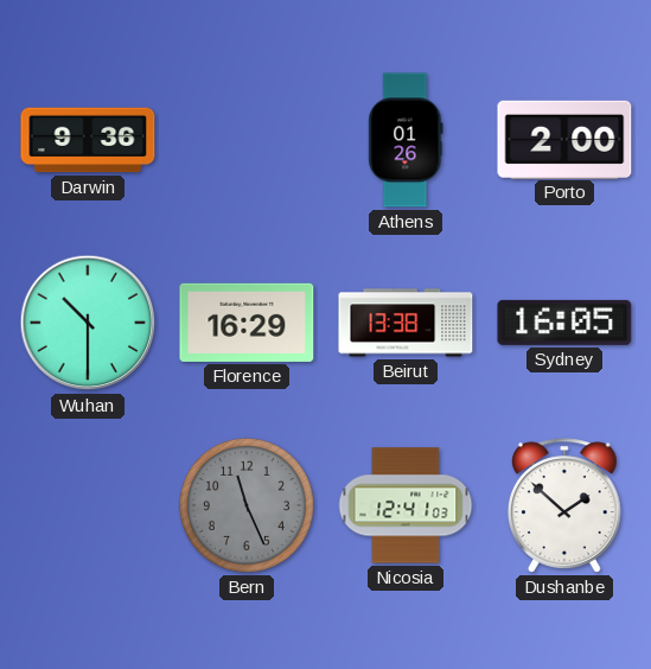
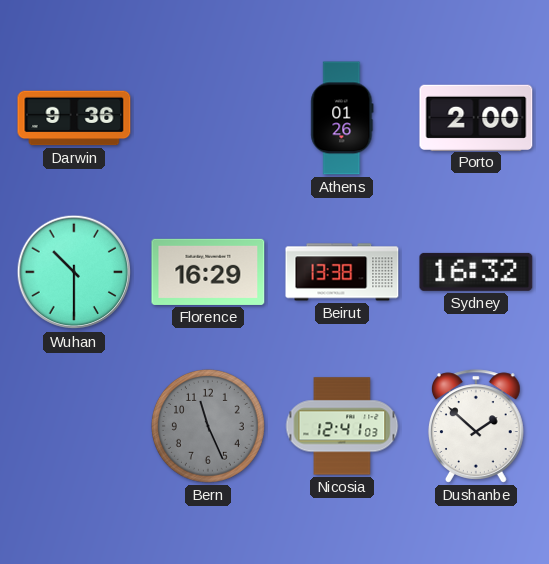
Sydney: 16:05 -> 16:32 (476, 272)
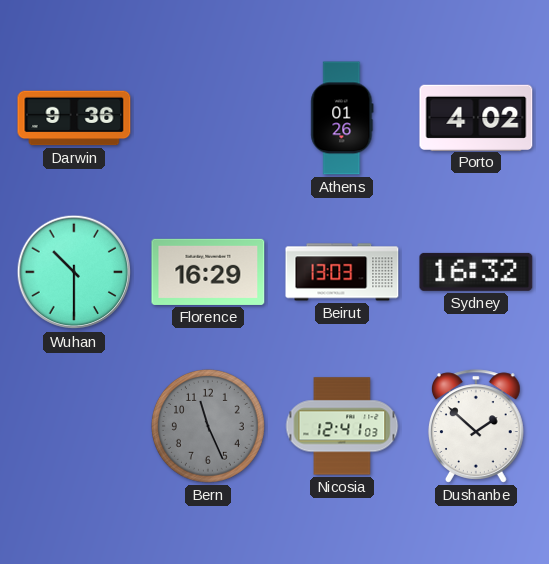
Porto: 2:00 -> 4:02 (476, 117)
Beirut: 13:38 -> 13:03 (342, 272)
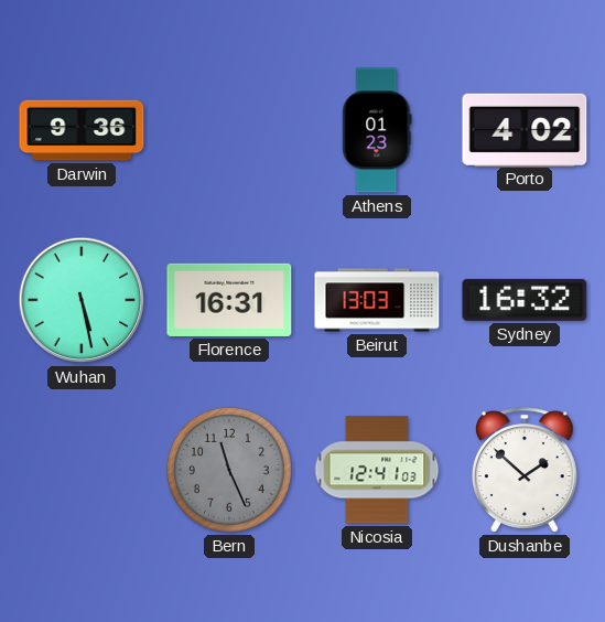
Athens: 01:26 -> 01:23 (377, 130)
Wuhan: 10:30 -> 5:28 (82, 300)
Florence: 16:29 -> 16:31 (229, 300)
